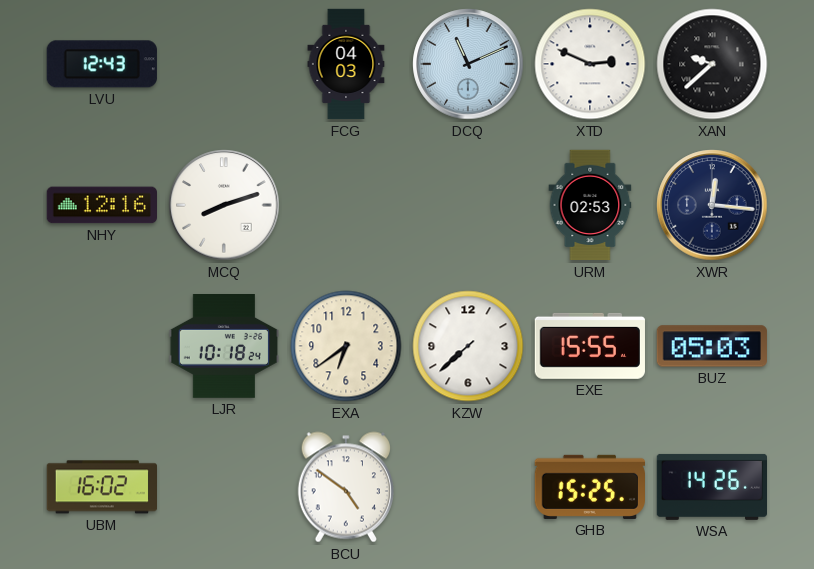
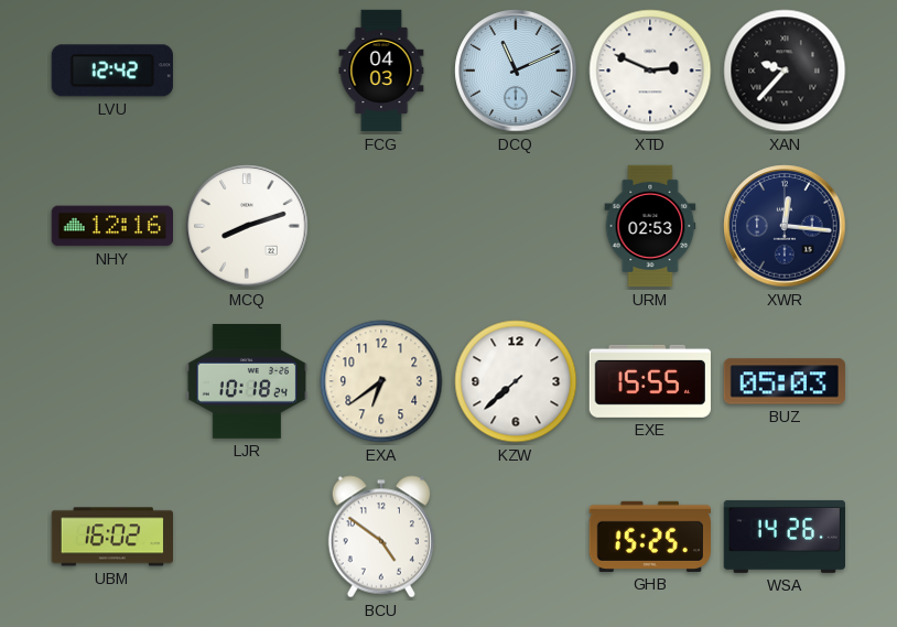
LVU: 12:43 -> 12:42 (112, 71)
XAN: 9:38 -> 9:37 (785, 71)
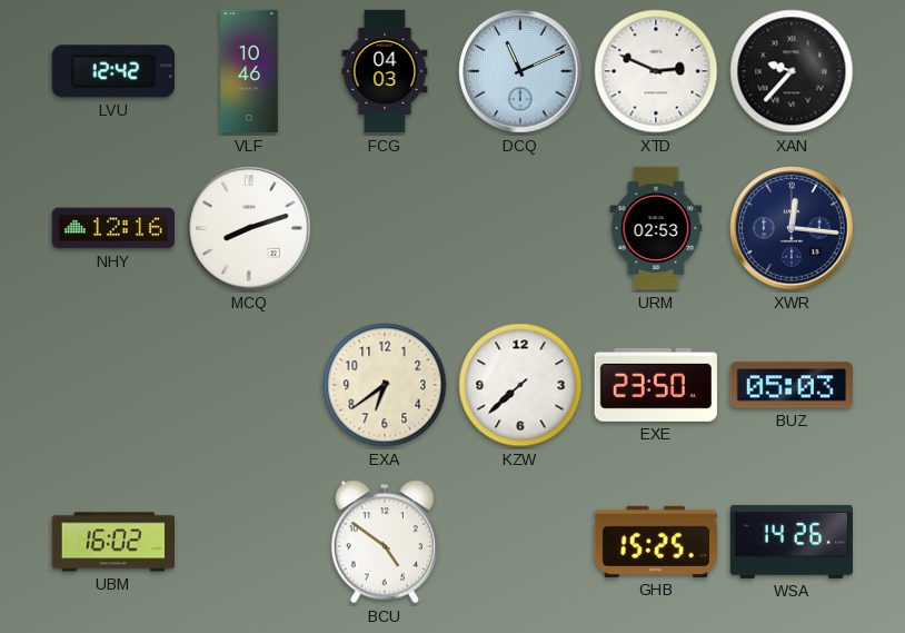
VLF: none -> 10:46 (249, 71)
LJR: 10:18 -> none (246, 382)
EXE: 15:55 -> 23:50 (656, 385)
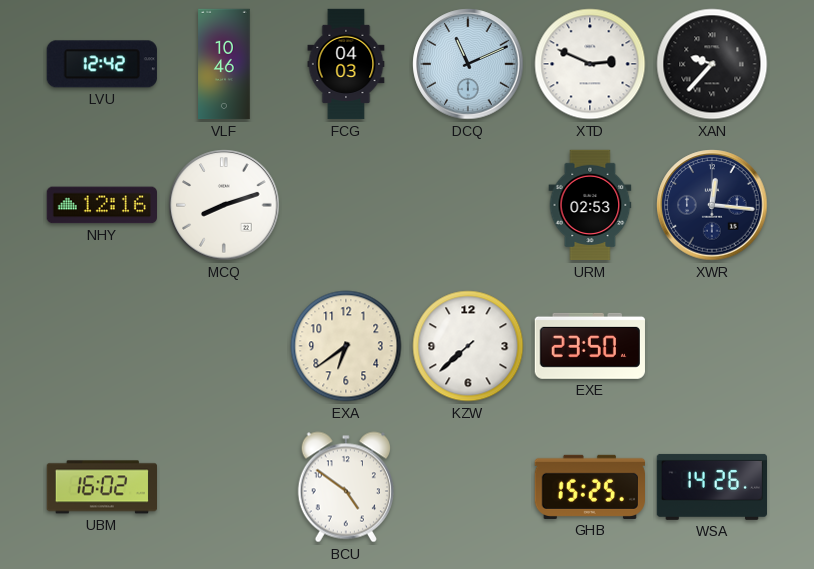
BUZ: 05:03 -> none (790, 385)
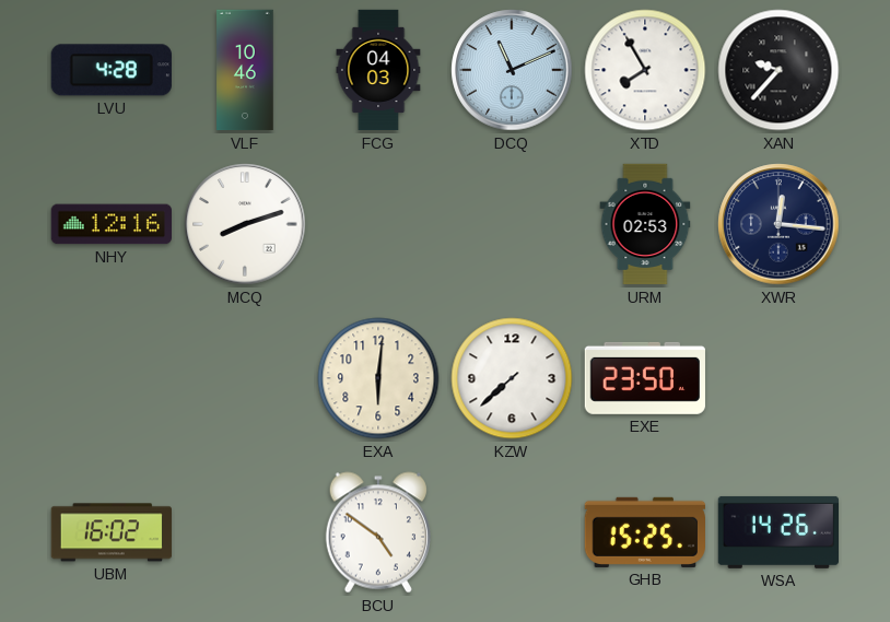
LVU: 12:42 -> 4:28 (112, 70)
XTD: 2:49 -> 7:55 (645, 70)
EXA: 6:39 -> 6:01 (378, 378)
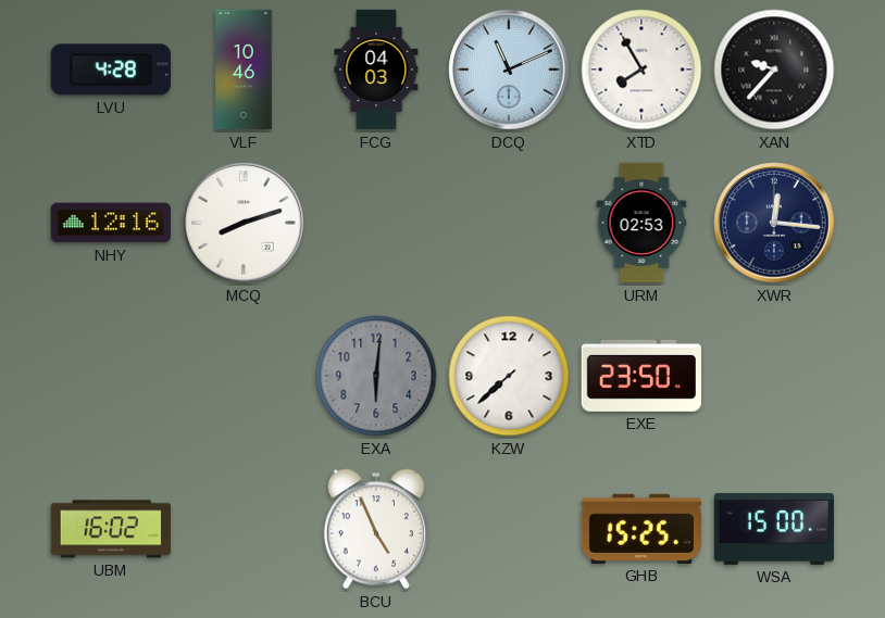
EXA dial: cream -> grey (376, 376)
BCU: 4:51 -> 4:56 (376, 529)
WSA: 14:26 -> 15:00 (773, 529)
